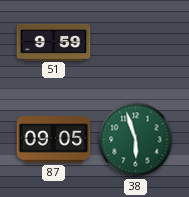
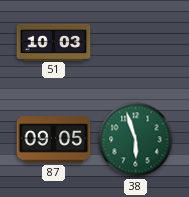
51: 9:59 -> 10:03 (54, 42)
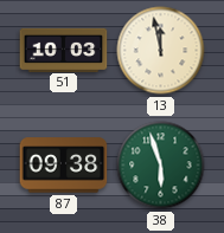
13: none -> 11:58 (161, 51)
87: 09:05 -> 09:38 (64, 166)
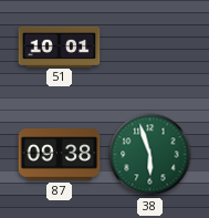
51: 10:03 -> 10:01 (60, 46)
13: 11:58 -> none (161, 51)
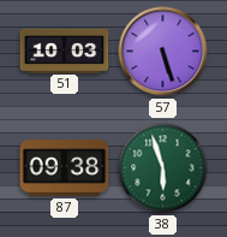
51: 10:01 -> 10:03 (65, 51)
57: none -> 5:27 (163, 52)
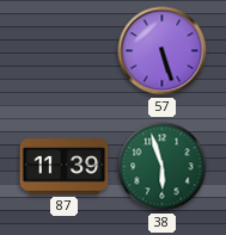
51: 10:03 -> none (65, 51)
87: 09:38 -> 11:39 (65, 167)
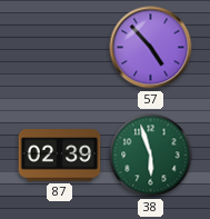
57: 5:27 -> 4:53 (151, 48)
87: 11:39 -> 02:39 (60, 156)
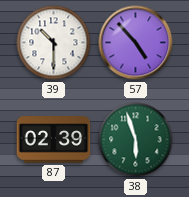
39: none -> 10:30 (54, 43)
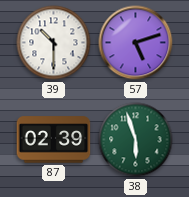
57: 4:53 -> 5:12 (136, 43)
